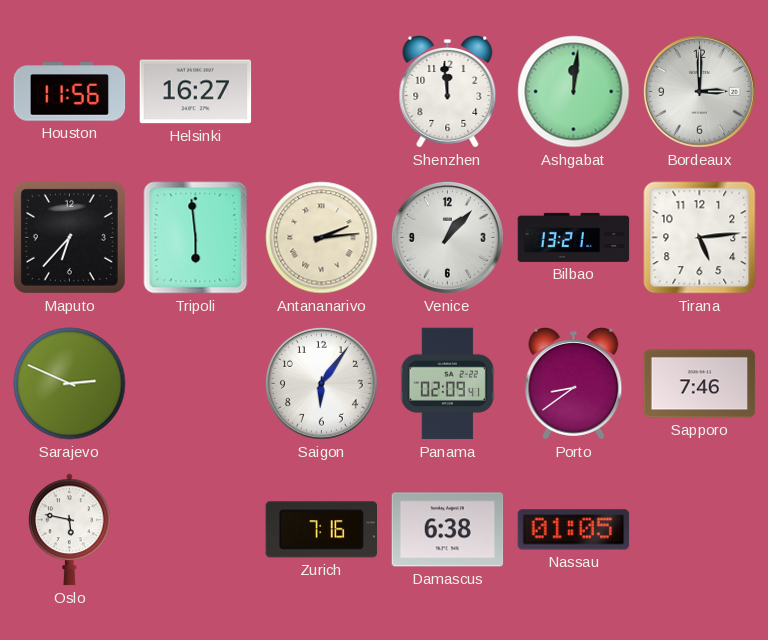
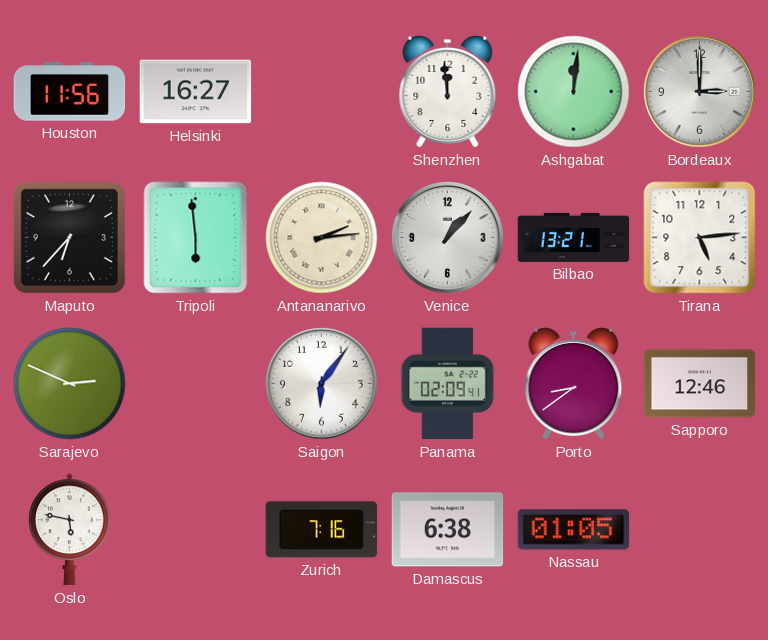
Sapporo: 7:46 -> 12:46 (700, 384)
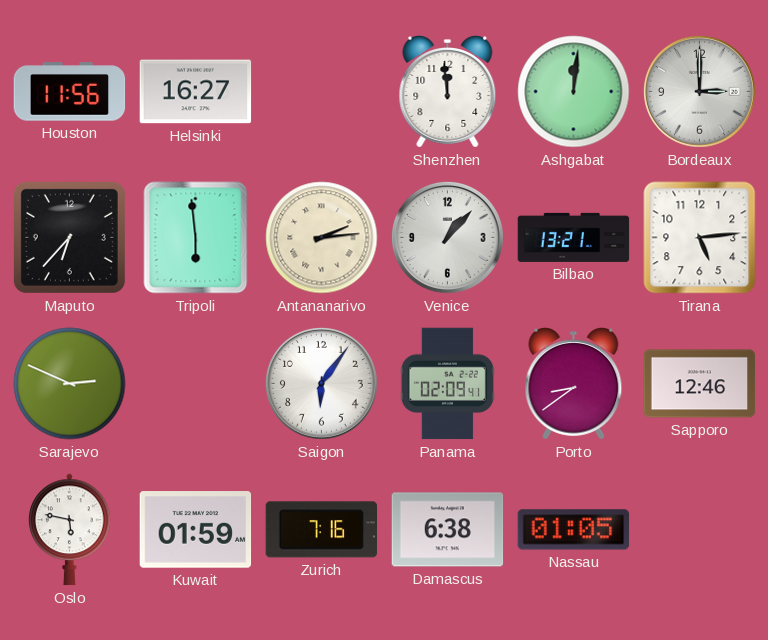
Kuwait: none -> 01:59 (196, 530)
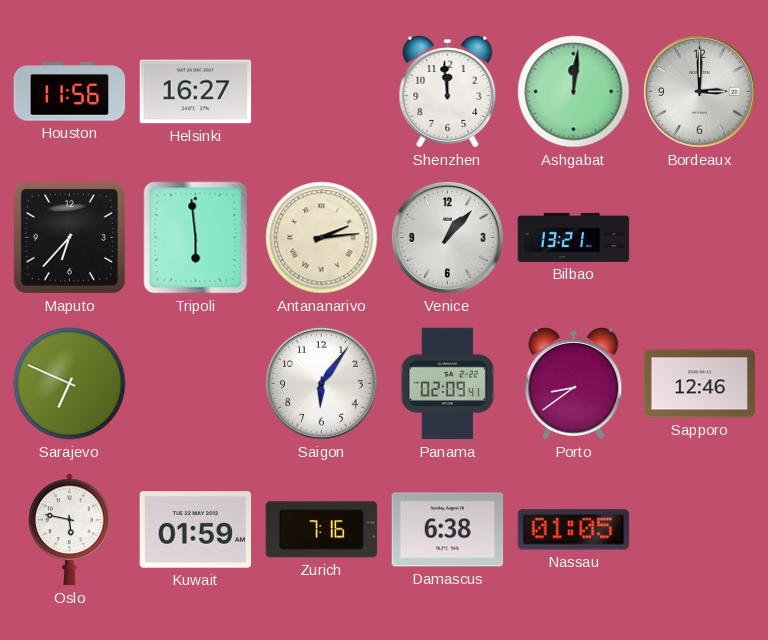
Tirana: 5:14 -> none (700, 238)
Sarajevo: 2:49 -> 6:49 (70, 384)
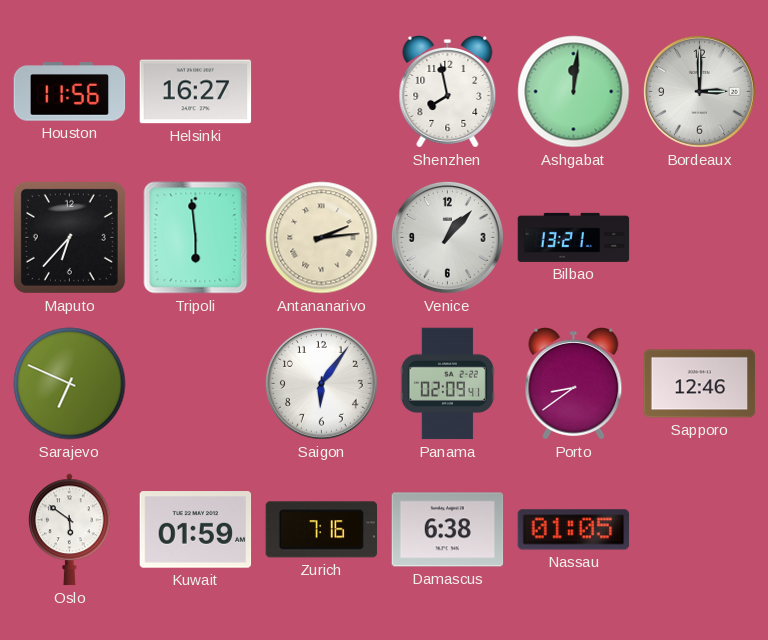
Shenzhen: 11:59 -> 7:58 (448, 92)
Oslo: 5:47 -> 5:51 (70, 530)
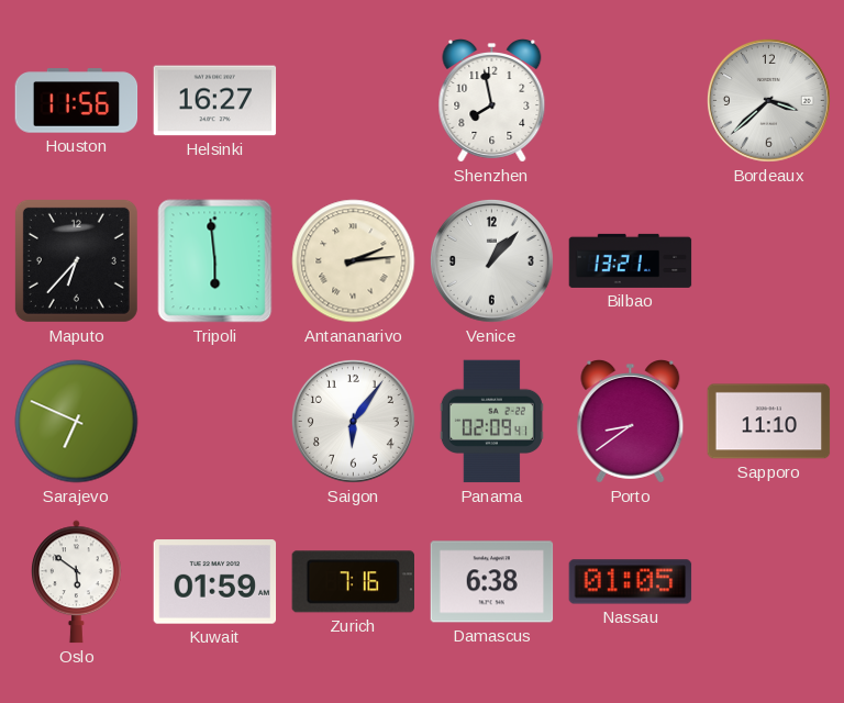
Ashgabat: 12:01 -> none (574, 92)
Bordeaux: 3:00 -> 3:38 (768, 100)
Sapporo: 12:46 -> 11:10 (769, 422)
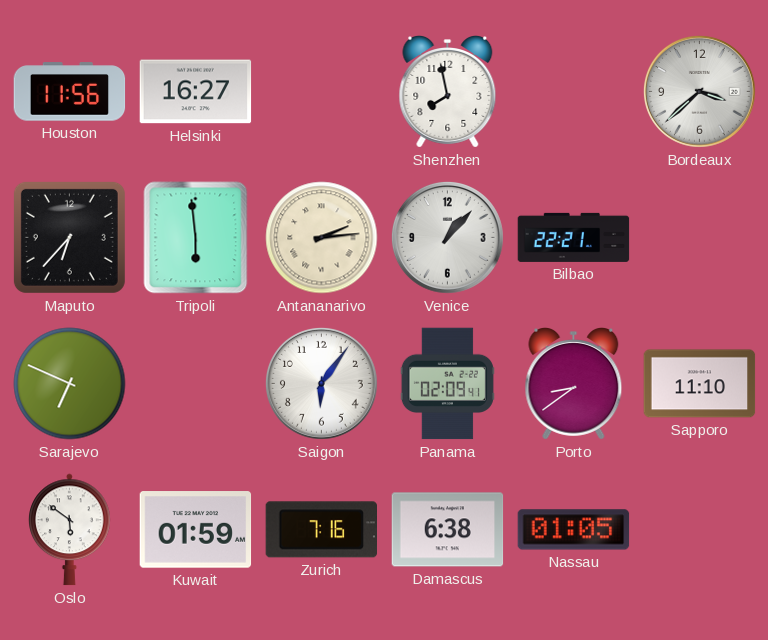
Bilbao: 13:21 -> 22:21 (574, 237)
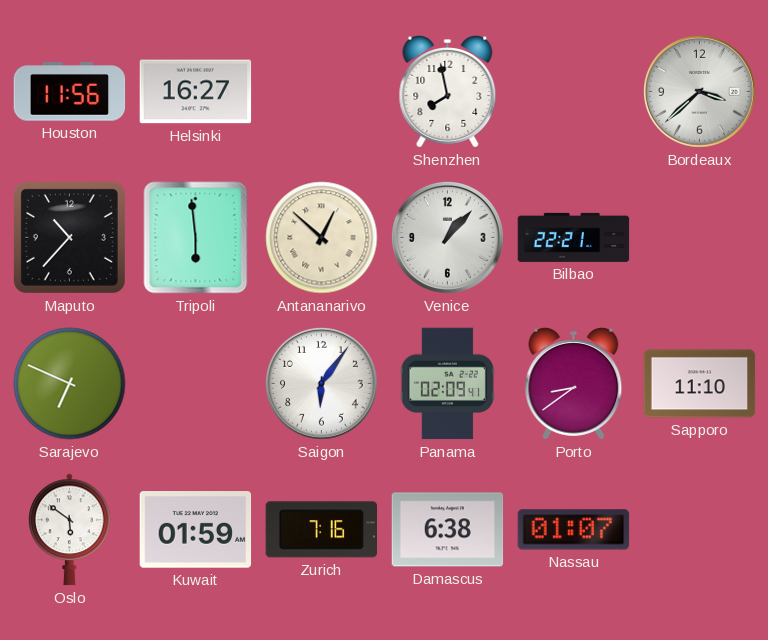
Maputo: 6:37 -> 10:37 (69, 237)
Antananarivo: 2:14 -> 12:52 (322, 238)
Nassau: 01:05 -> 01:07 (574, 530)
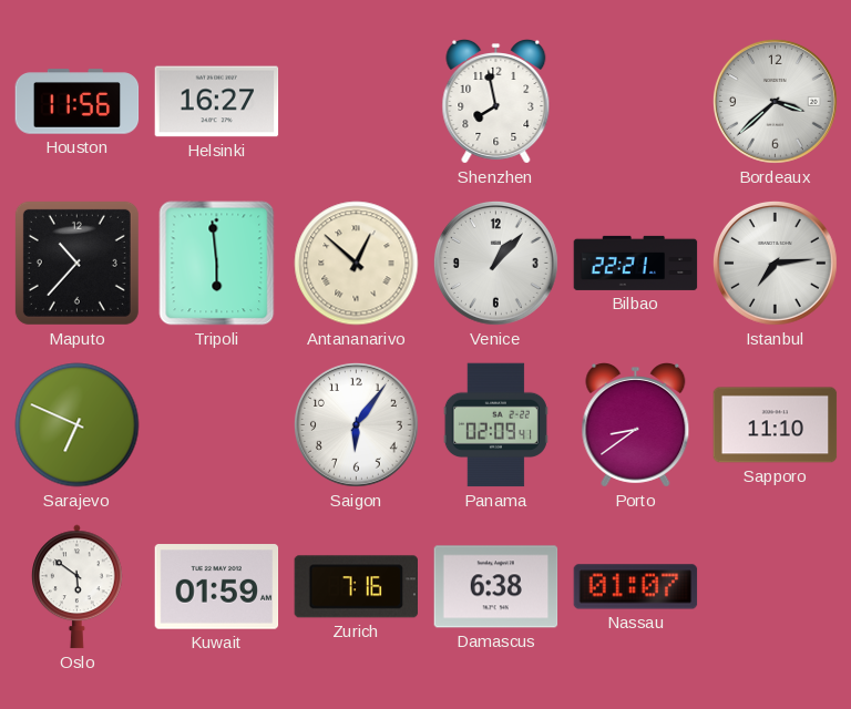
Istanbul: none -> 7:14 (775, 263)
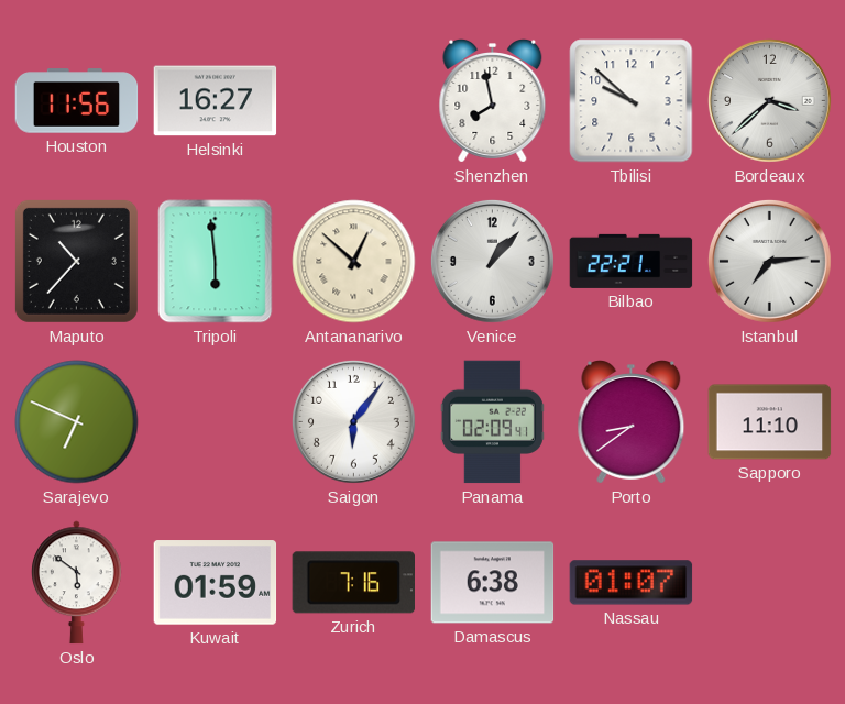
Tbilisi: none -> 9:52 (632, 101)
